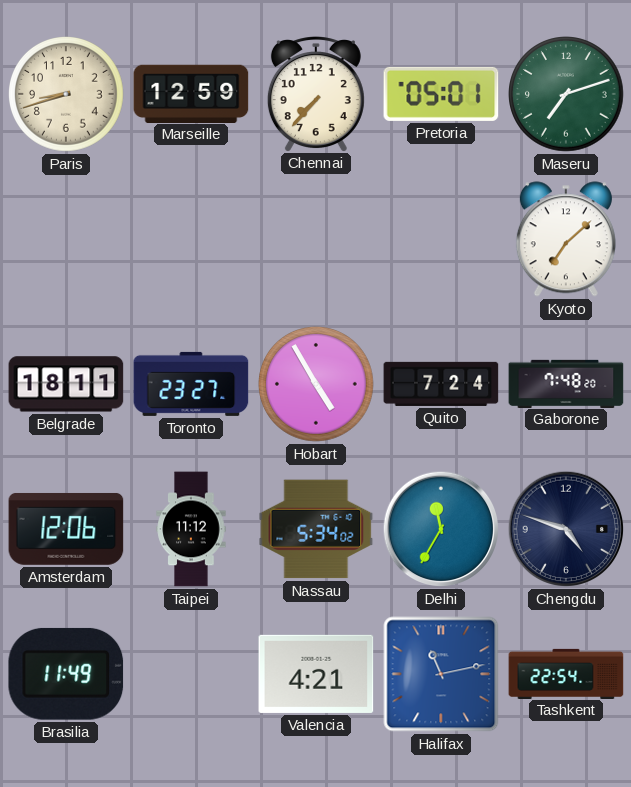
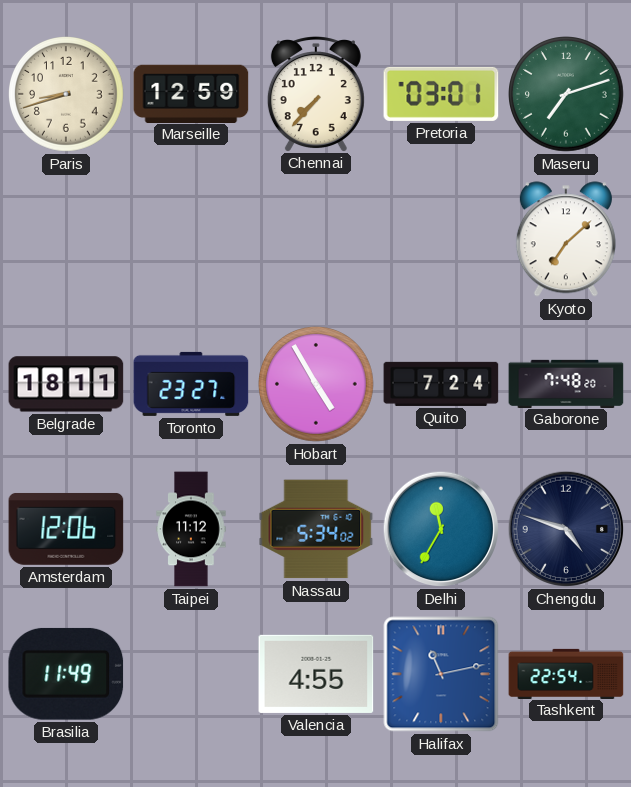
Pretoria: 05:01 -> 03:01 (441, 94)
Valencia: 4:21 -> 4:55 (316, 674)
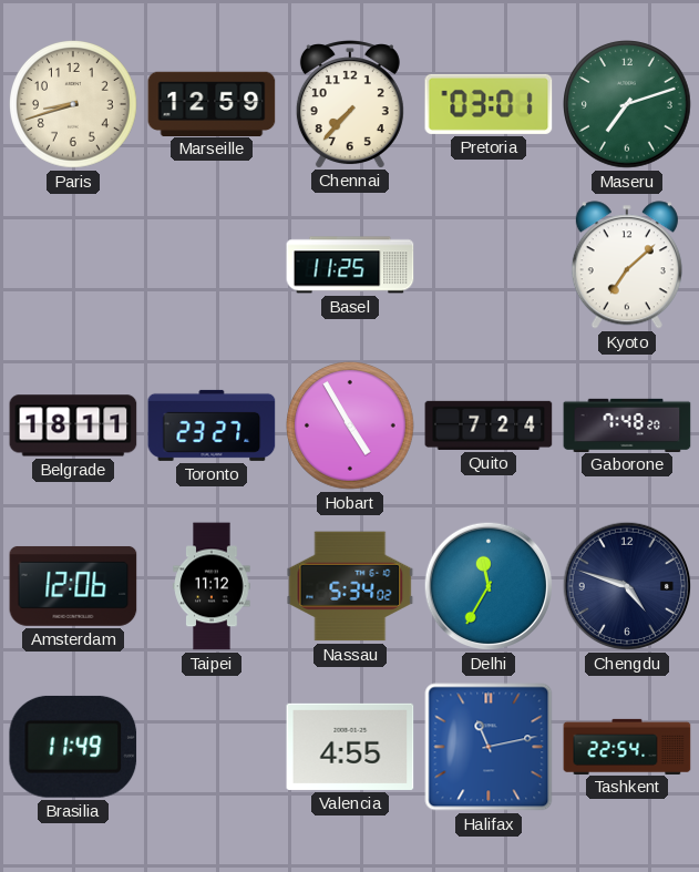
Basel: none -> 11:25 (350, 265)
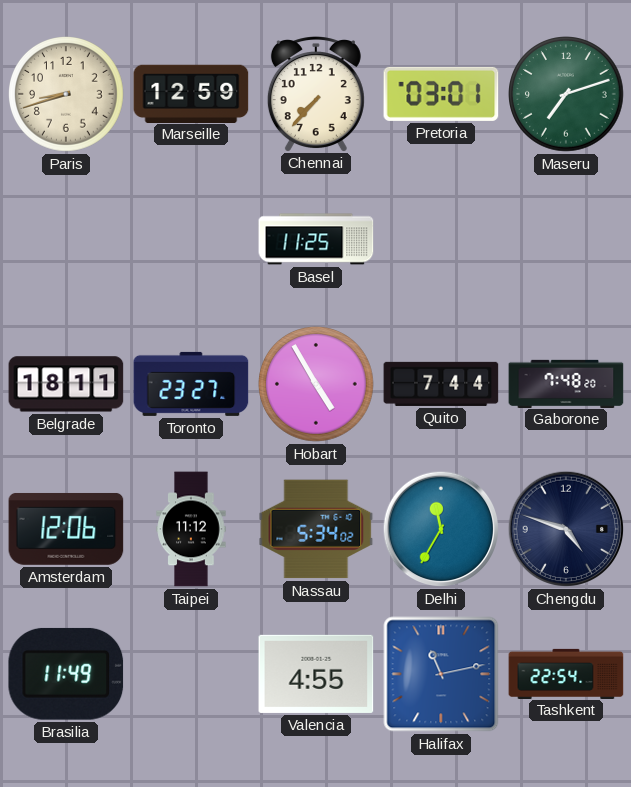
Kyoto: 7:08 -> none (627, 265)
Quito: 7:24 -> 7:44 (441, 384)
